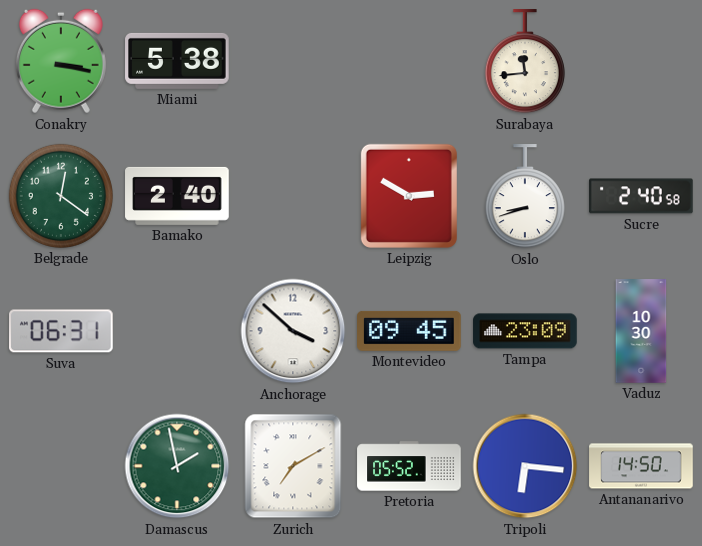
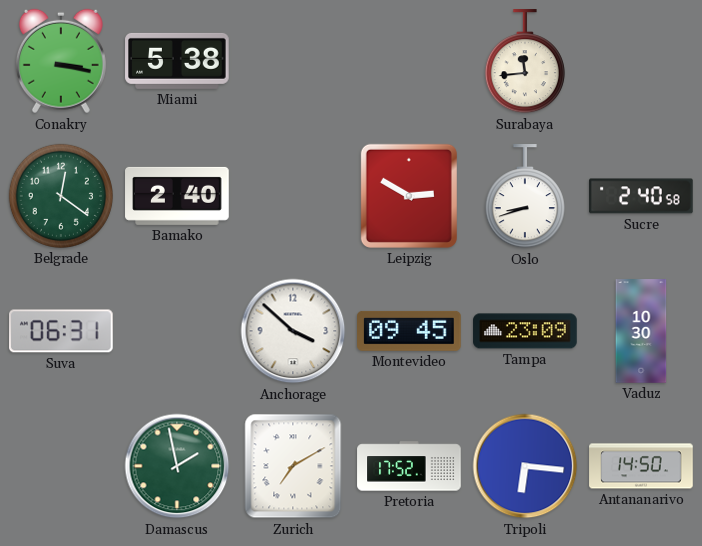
Pretoria: 05:52 -> 17:52 (409, 466)
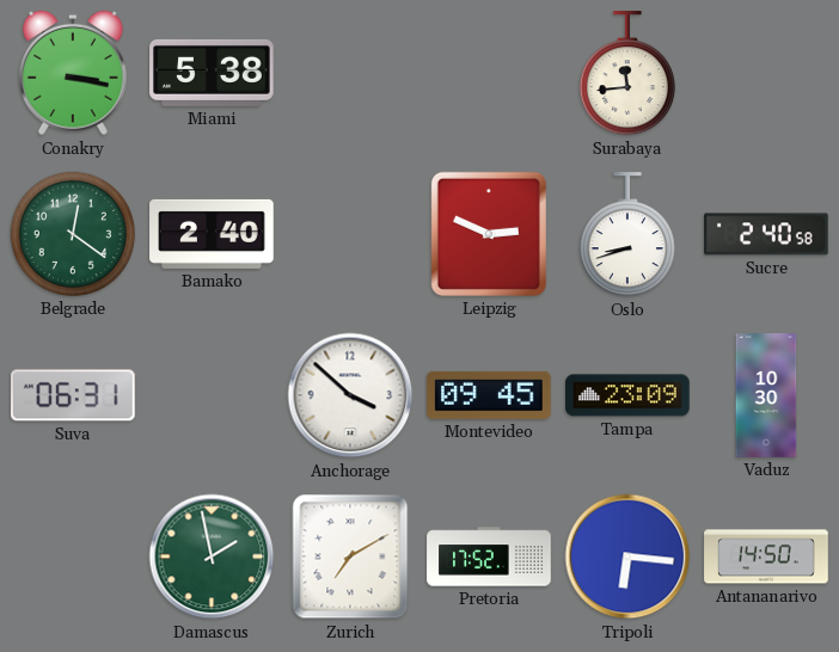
Leipzig: 2:50 -> 2:49 (489, 234)
